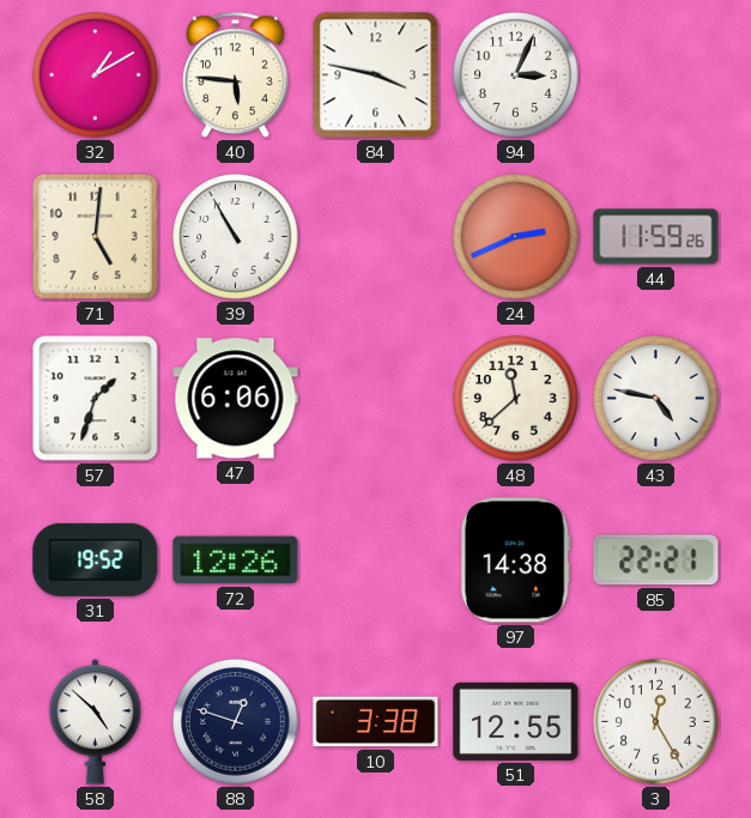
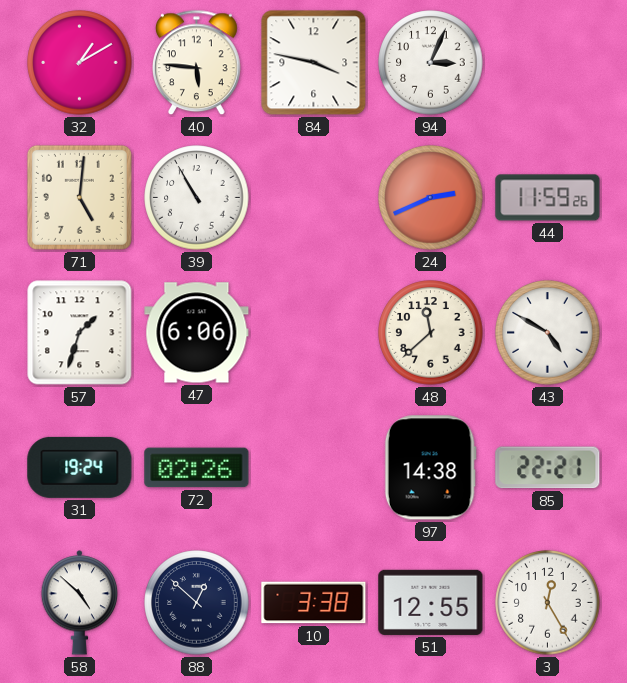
43: 4:47 -> 4:50 (548, 333)
31: 19:52 -> 19:24 (80, 467)
72: 12:26 -> 02:26 (197, 468)
88: 12:48 -> 12:52 (197, 603)
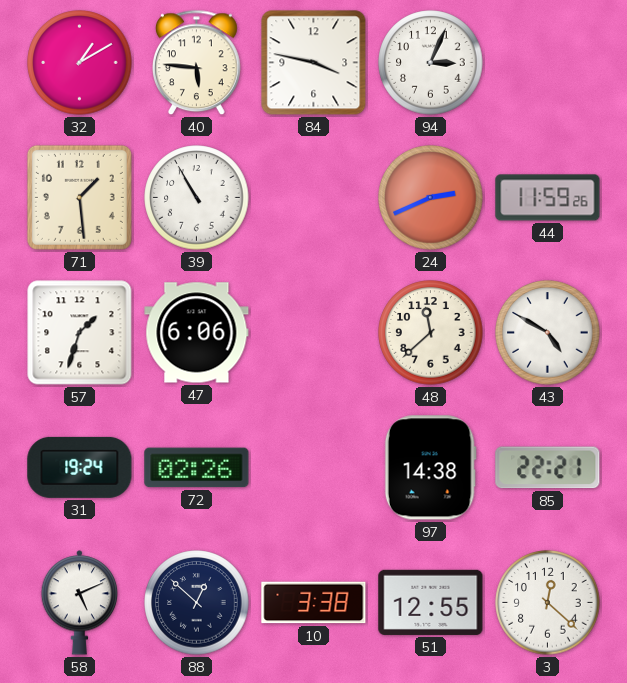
71: 5:01 -> 1:29 (79, 197)
58: 4:52 -> 5:11 (80, 603)
3: 12:25 -> 12:22 (548, 603)
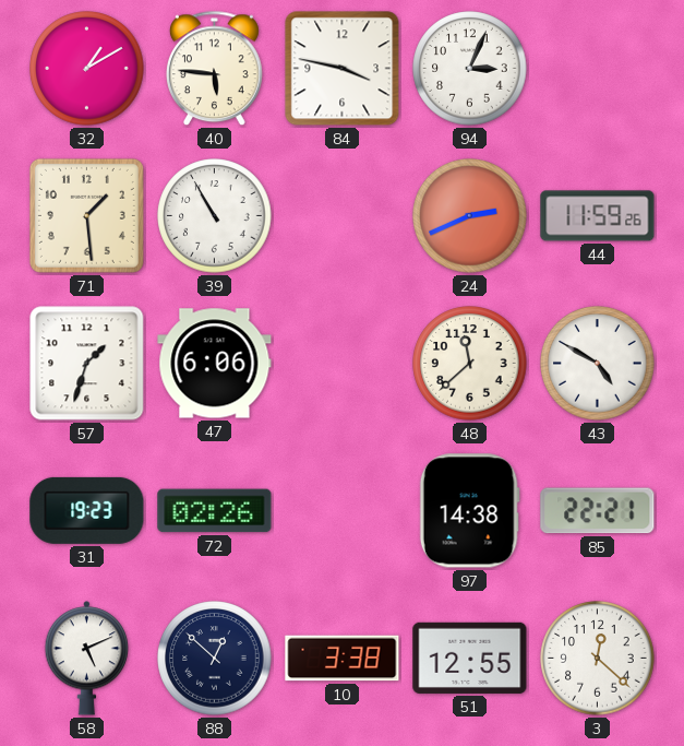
31: 19:24 -> 19:23 (87, 510)
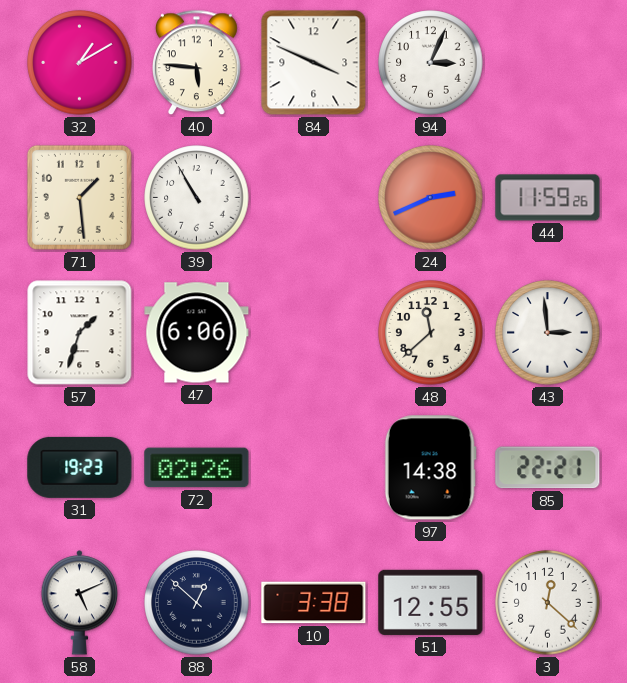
84: 3:47 -> 3:49 (314, 63)
43: 4:50 -> 2:59 (548, 333)
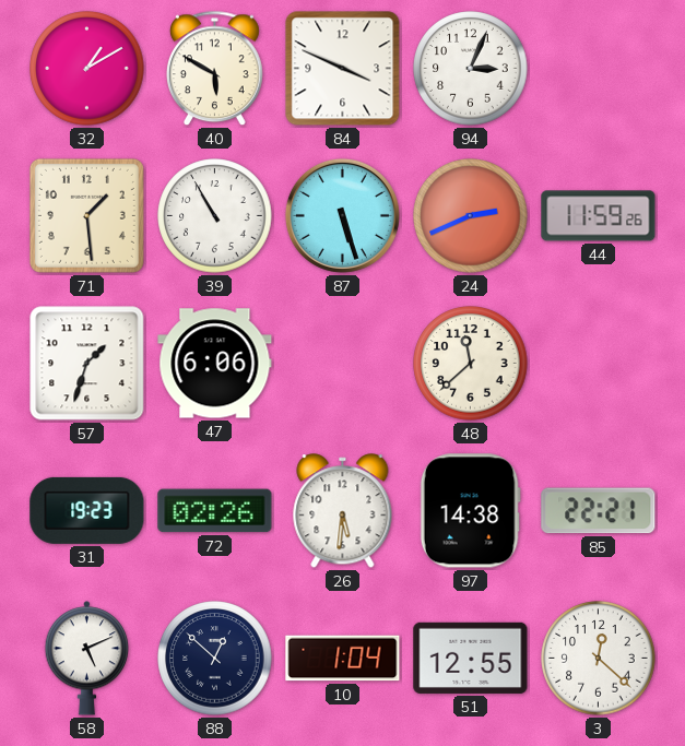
40: 5:46 -> 5:50 (215, 69)
87: none -> 5:27 (342, 215)
43: 2:59 -> none (548, 333)
26: none -> 5:31 (343, 511)
10: 3:38 -> 1:04 (343, 659)
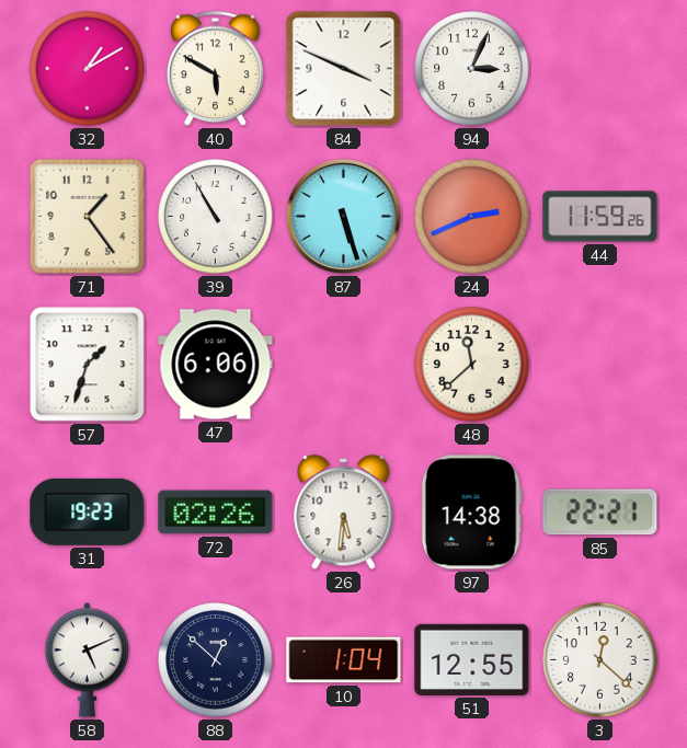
71: 1:29 -> 1:24 (87, 216)
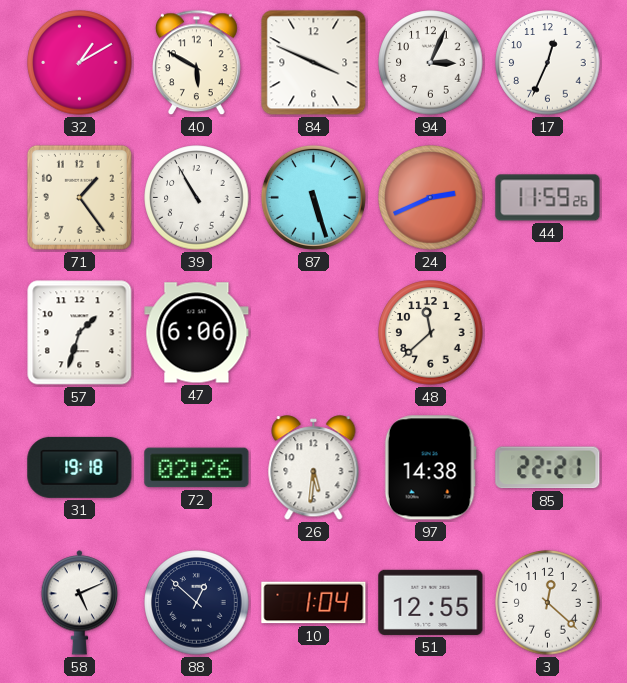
17: none -> 12:34 (548, 63)
31: 19:23 -> 19:18 (80, 467)
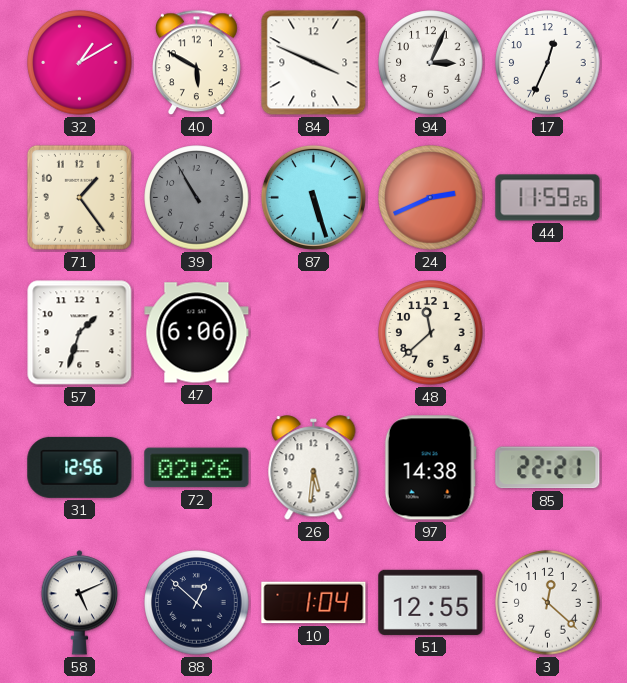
39 dial: white -> grey (197, 198)
31: 19:18 -> 12:56 (80, 467)
